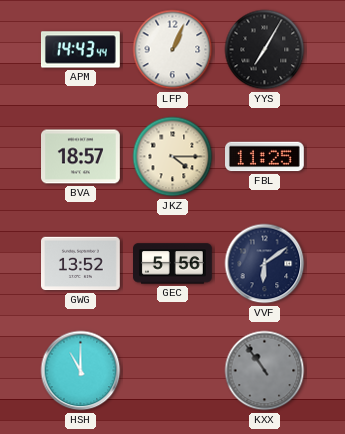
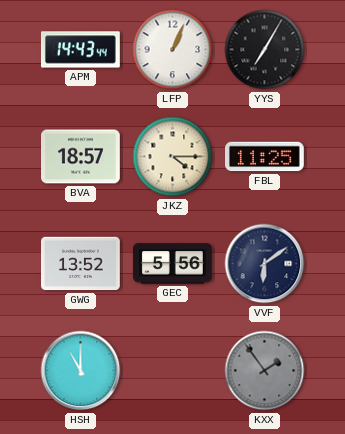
KXX: 10:54 -> 1:54 (265, 371)
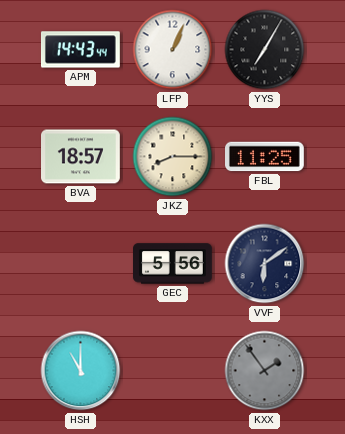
JKZ: 4:15 -> 8:15 (173, 157)
GWG: 13:52 -> none (81, 264)
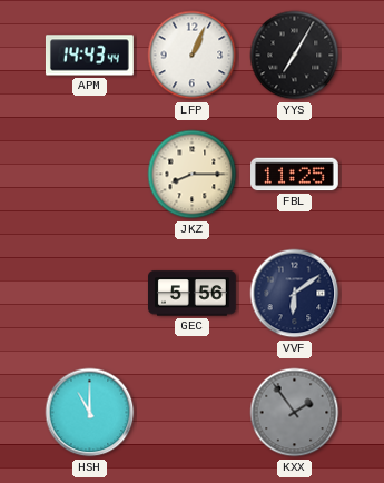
BVA: 18:57 -> none (81, 157)
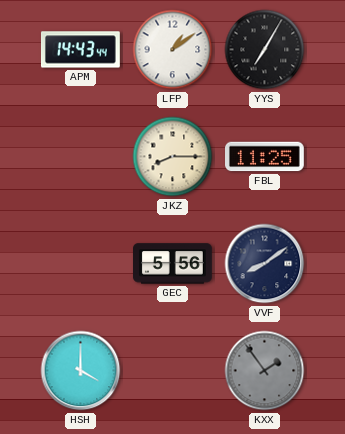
LFP: 1:04 -> 1:09 (173, 50)
VVF: 6:09 -> 8:09 (265, 264)
HSH: 11:00 -> 4:00 (81, 371)
